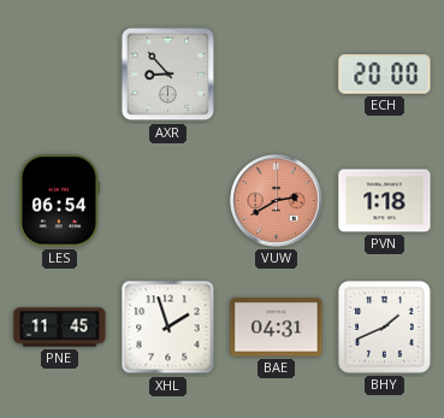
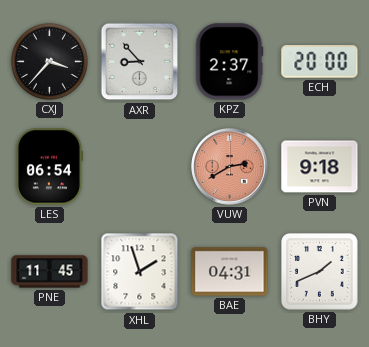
CXJ: none -> 3:37 (49, 61)
KPZ: none -> 2:37 (229, 62)
PVN: 1:18 -> 9:18 (320, 167)
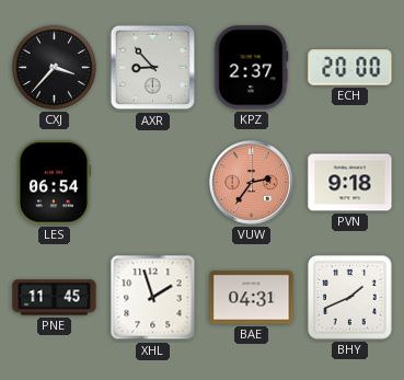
VUW: 2:40 -> 2:36 (252, 183)
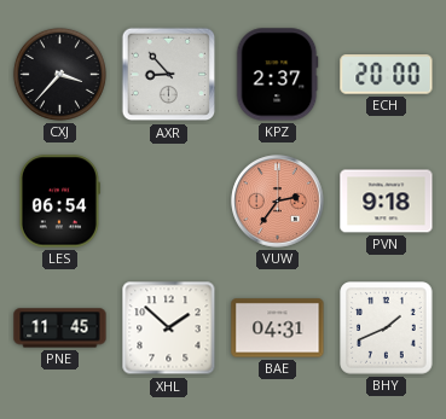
XHL: 1:57 -> 1:52 (169, 328)
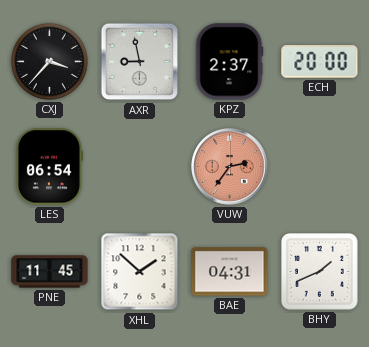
AXR: 8:53 -> 8:58 (140, 62)
PVN: 9:18 -> none (387, 202)
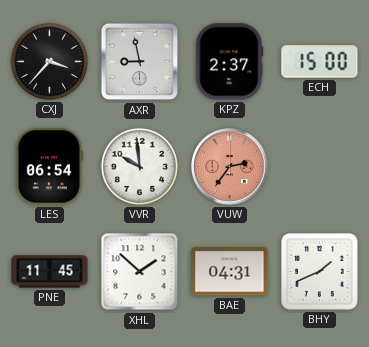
ECH: 20:00 -> 15:00 (320, 62)
VVR: none -> 9:59 (139, 166)
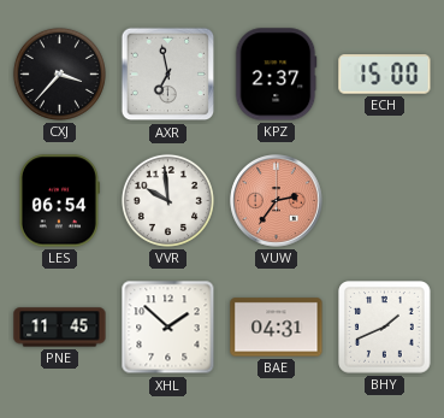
AXR: 8:58 -> 6:58 (168, 75)
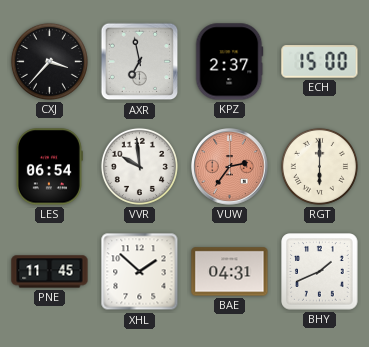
RGT: none -> 6:00 (319, 166)
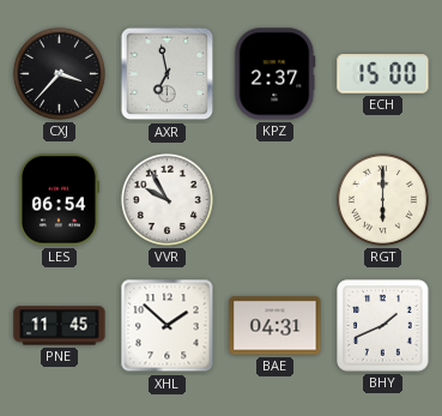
VVR: 9:59 -> 9:55 (166, 199)
VUW: 2:36 -> none (230, 167)
